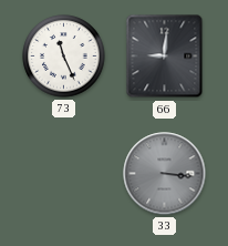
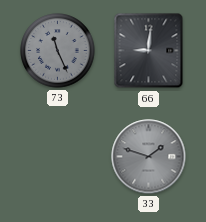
73 dial: white -> grey (58, 51)
33: 3:16 -> 1:48 (149, 157)
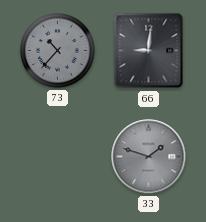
73: 11:26 -> 10:37 (58, 51)
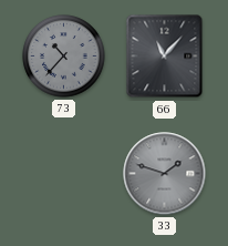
66: 9:01 -> 11:07 (165, 57)
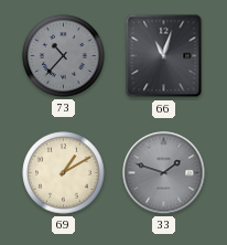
66: 11:07 -> 11:03 (164, 56)
69: none -> 1:10 (64, 173)
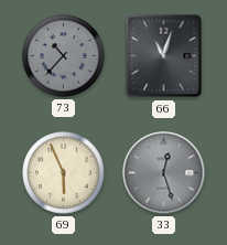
69: 1:10 -> 5:56 (64, 173)
33: 1:48 -> 12:27 (164, 173)
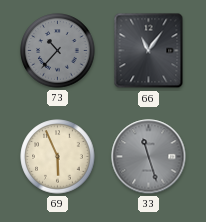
66: 11:03 -> 11:06 (149, 51)
33: 12:27 -> 11:27 (149, 157)
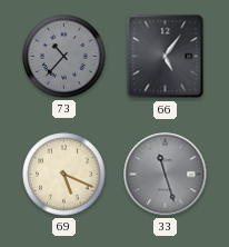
66: 11:06 -> 5:06 (166, 57)
69: 5:56 -> 5:19 (64, 175)
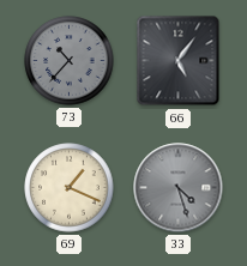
69: 5:19 -> 1:19 (70, 188)
33: 11:27 -> 4:27 (179, 188)
